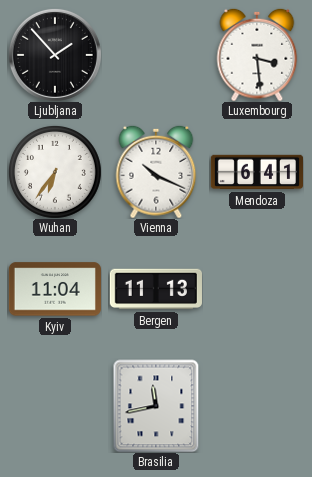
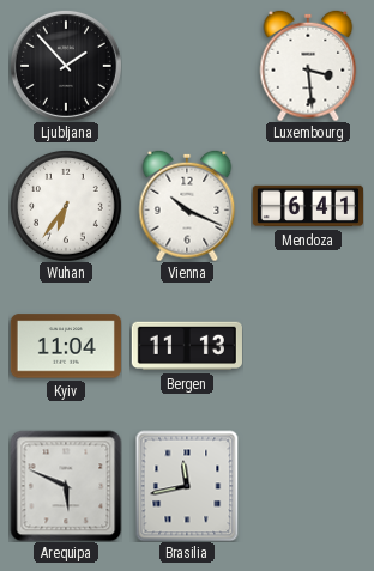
Arequipa: none -> 5:49 (66, 486)
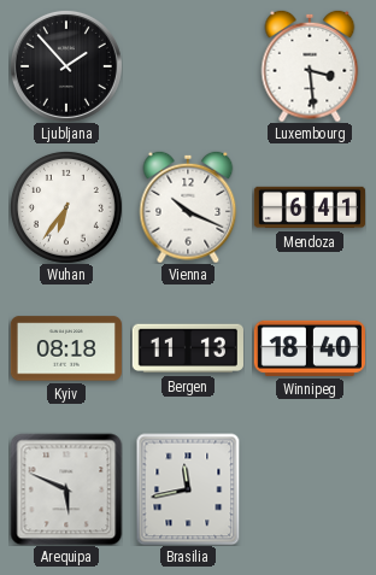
Kyiv: 11:04 -> 08:18 (66, 348)
Winnipeg: none -> 18:40 (310, 348)
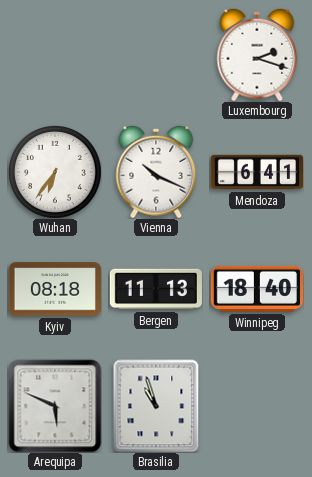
Ljubljana: 1:53 -> none (66, 66)
Luxembourg: 3:29 -> 2:18 (257, 55)
Brasilia: 11:43 -> 10:57 (156, 406)
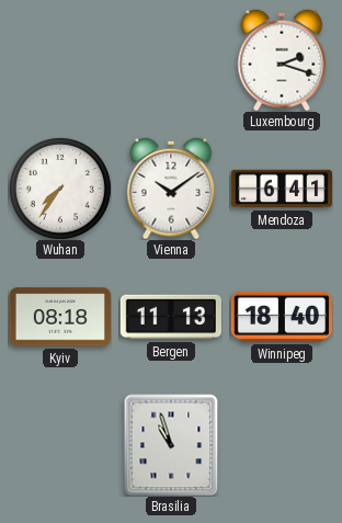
Wuhan: 6:36 -> 7:36 (60, 189)
Vienna: 10:19 -> 10:09 (171, 189)
Arequipa: 5:49 -> none (55, 406)
